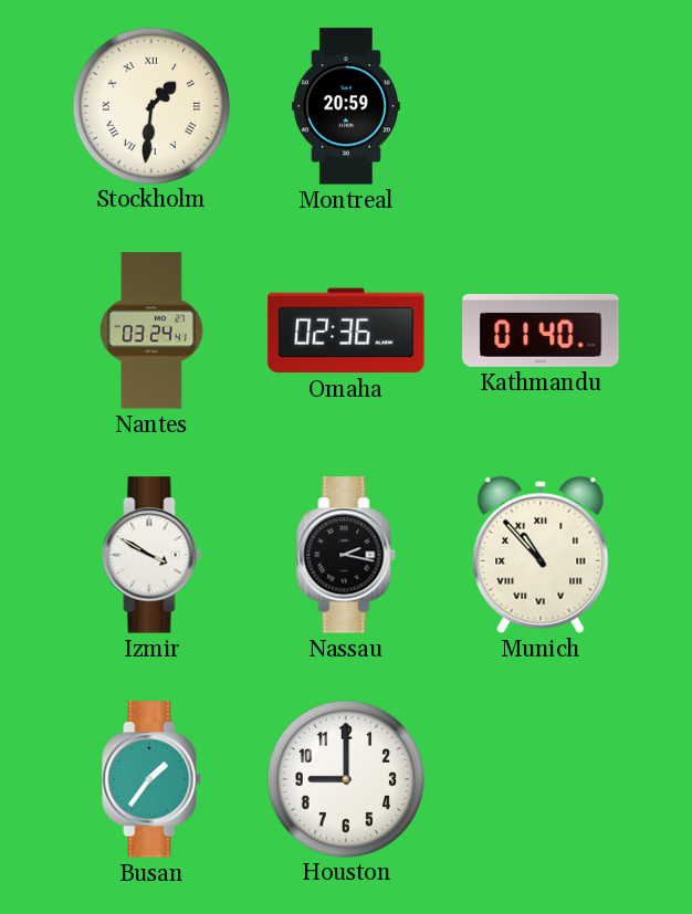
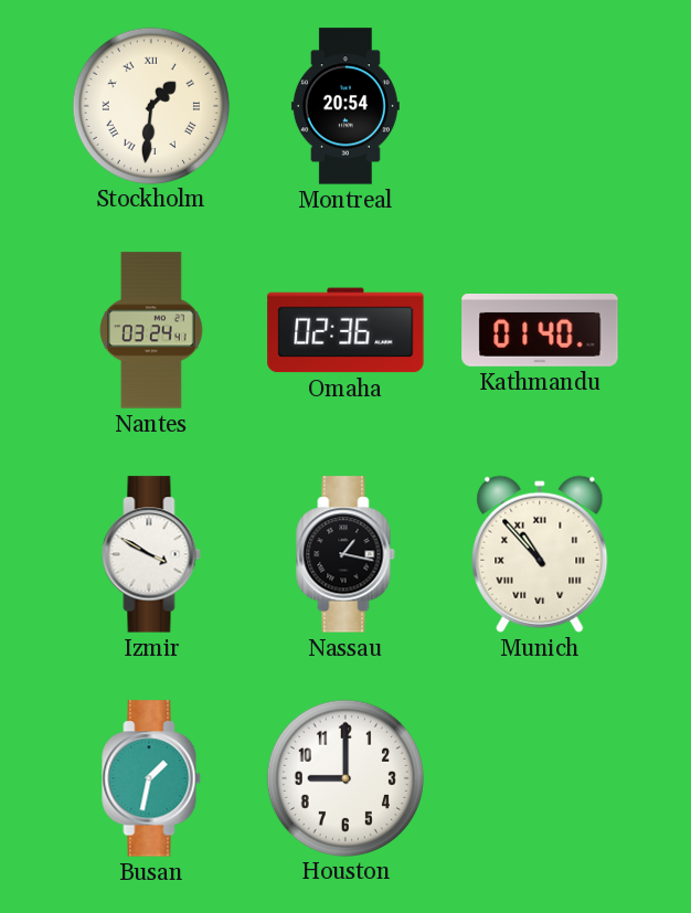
Montreal: 20:59 -> 20:54 (345, 106)
Nassau: 2:17 -> 1:17 (345, 554)
Busan: 1:36 -> 1:32 (151, 778)
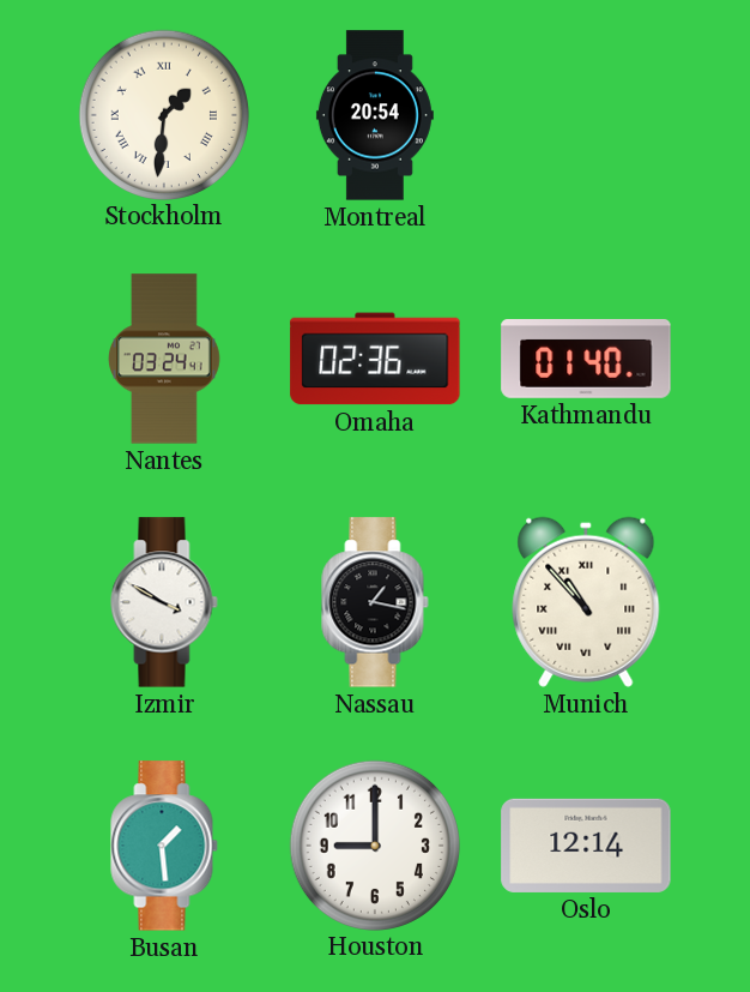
Busan: 1:32 -> 1:29 (164, 846)
Oslo: none -> 12:14 (586, 846)
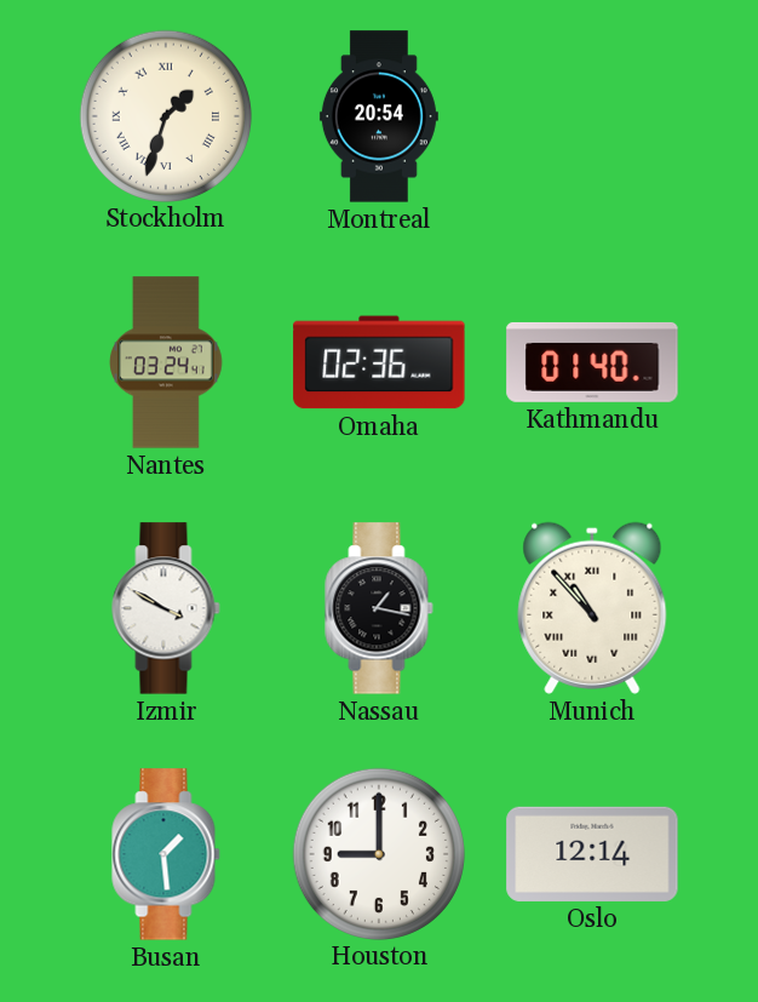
Stockholm: 1:31 -> 1:33 (165, 115)
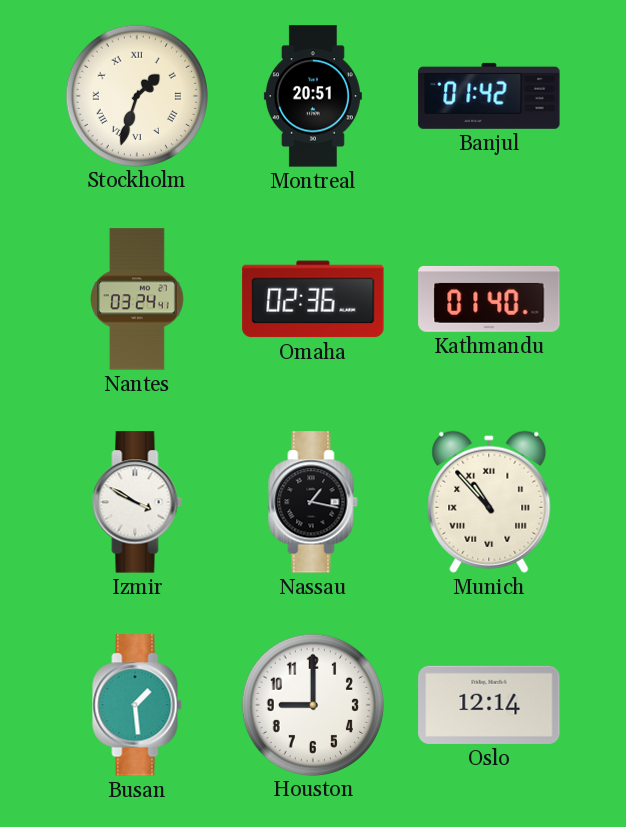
Montreal: 20:54 -> 20:51 (313, 96)
Banjul: none -> 01:42 (489, 96)
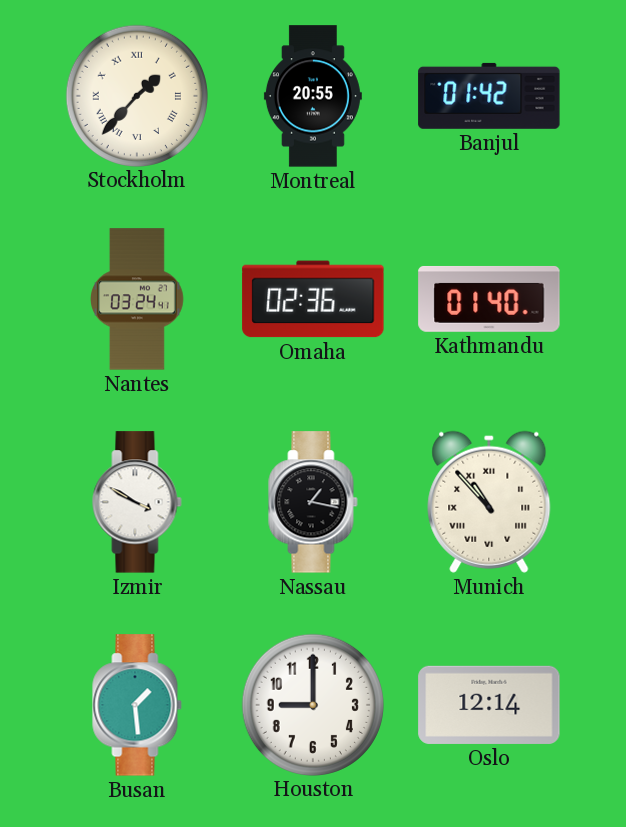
Stockholm: 1:33 -> 1:37 (136, 95)
Montreal: 20:51 -> 20:55 (313, 96)
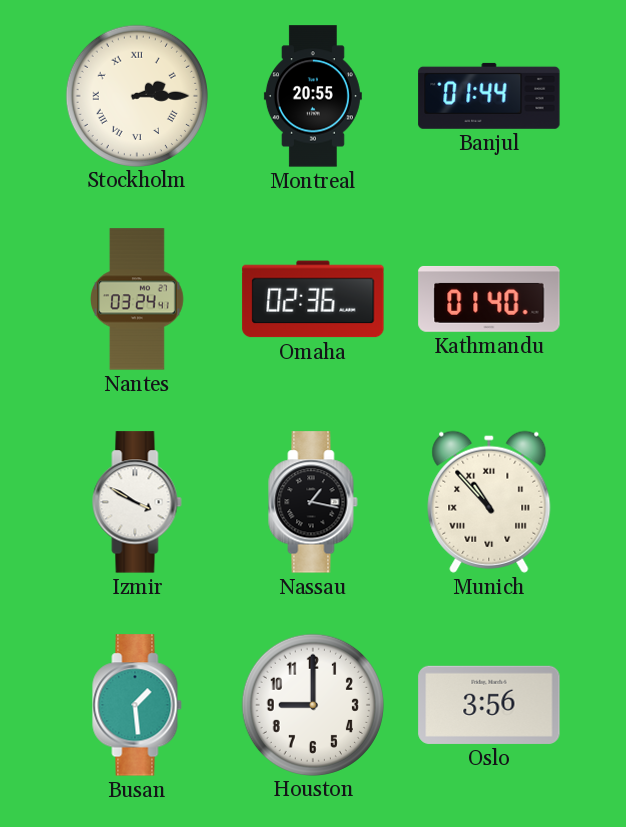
Stockholm: 1:37 -> 2:15 (136, 95)
Banjul: 01:42 -> 01:44 (489, 96)
Oslo: 12:14 -> 3:56 (489, 705)
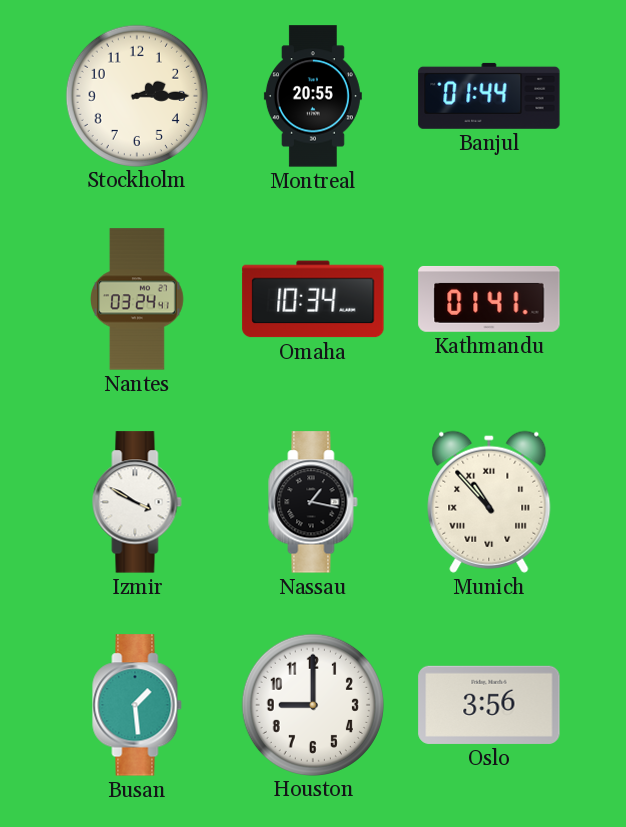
Stockholm numerals: Roman -> Arabic (136, 95)
Omaha: 02:36 -> 10:34 (313, 299)
Kathmandu: 01:40 -> 01:41 (489, 299)
